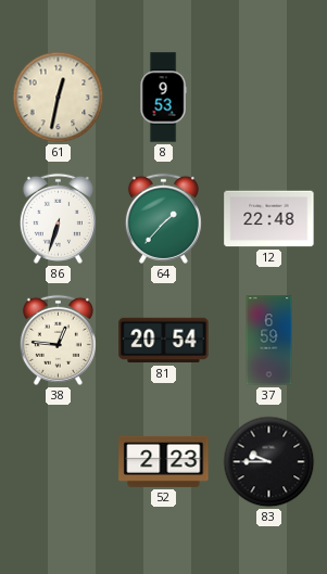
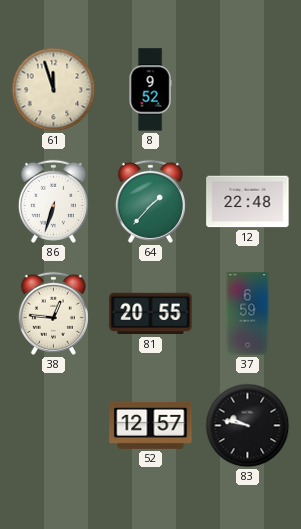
61: 12:32 -> 11:57 (54, 90)
8: 9:53 -> 9:52 (150, 90)
81: 20:54 -> 20:55 (151, 314)
52: 2:23 -> 12:57 (151, 425)
83: 9:45 -> 9:47 (248, 426)
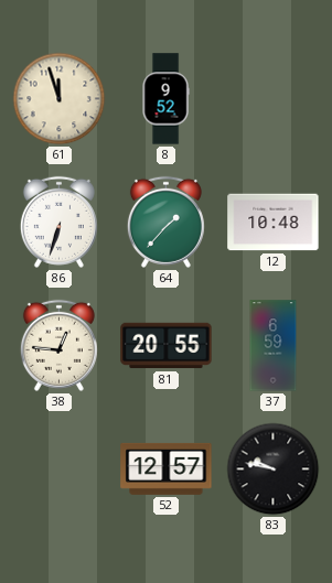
12: 22:48 -> 10:48 (274, 223)
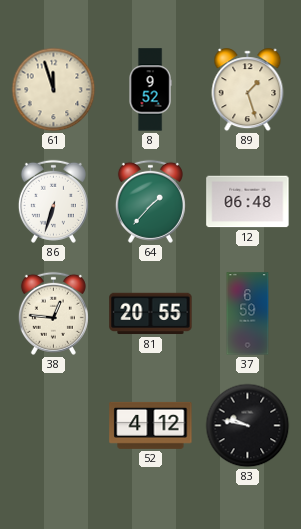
89: none -> 1:27 (248, 90)
12: 10:48 -> 06:48 (248, 202)
52: 12:57 -> 4:12 (151, 425)
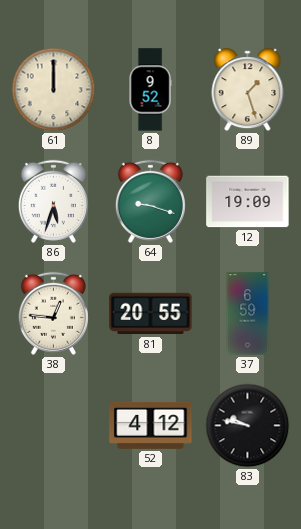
61: 11:57 -> 12:00 (54, 90)
86: 6:33 -> 5:33 (53, 201)
64: 1:37 -> 9:18 (150, 201)
12: 06:48 -> 19:09 (248, 202)
